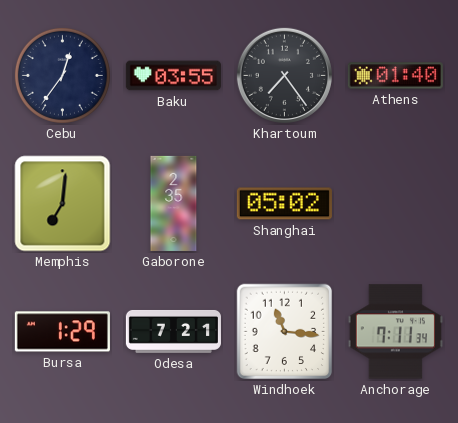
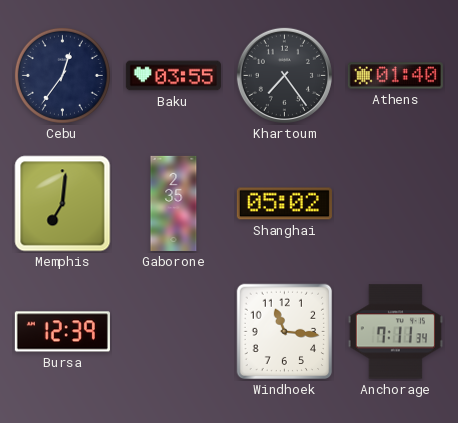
Bursa: 1:29 -> 12:39 (62, 332)
Odesa: 7:21 -> none (173, 331)
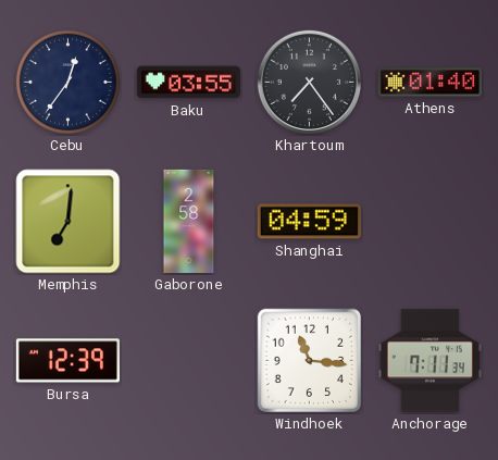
Gaborone: 2:35 -> 2:58 (189, 221)
Shanghai: 05:02 -> 04:59 (309, 222)
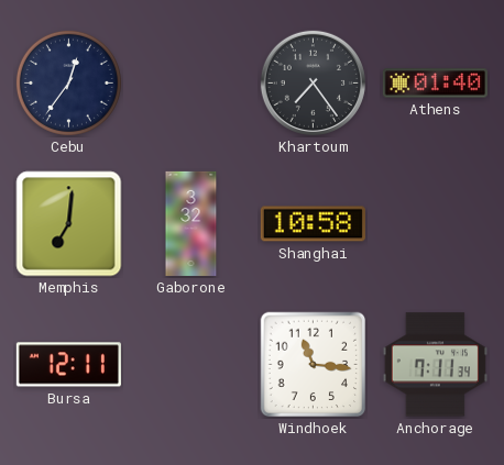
Baku: 03:55 -> none (188, 83)
Gaborone: 2:58 -> 3:32 (191, 223)
Shanghai: 04:59 -> 10:58 (313, 224)
Bursa: 12:39 -> 12:11 (68, 365)
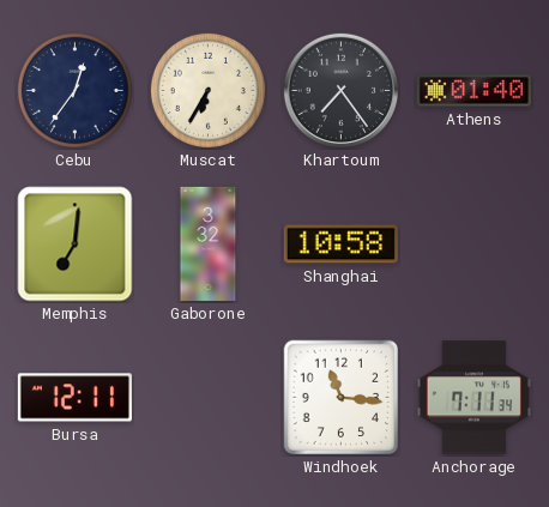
Muscat: none -> 6:35 (207, 90)
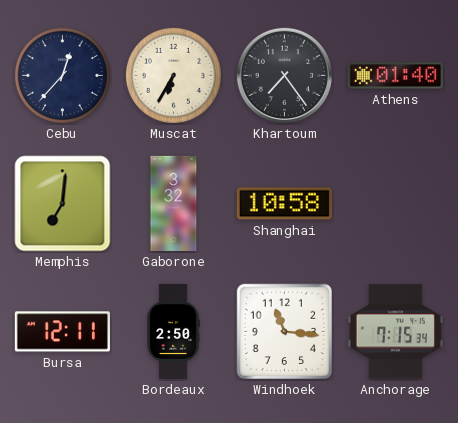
Cebu: 12:36 -> 12:37 (62, 75)
Bordeaux: none -> 2:50 (173, 331)
Anchorage: 7:11 -> 7:15 (395, 332)
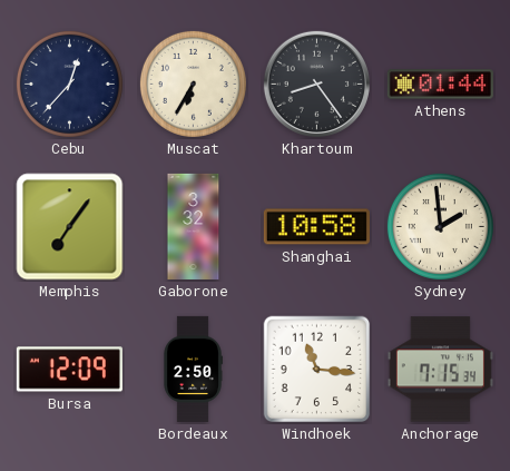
Khartoum: 7:24 -> 8:24 (316, 84)
Athens: 01:40 -> 01:44 (440, 85)
Memphis: 7:01 -> 7:06 (70, 227)
Sydney: none -> 1:59 (440, 226)
Bursa: 12:11 -> 12:09 (69, 370)
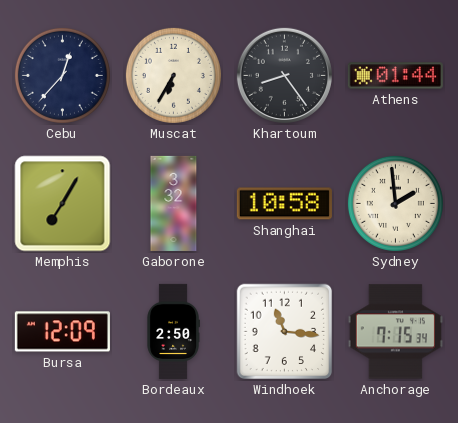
Memphis: 7:06 -> 7:05 (63, 204)
